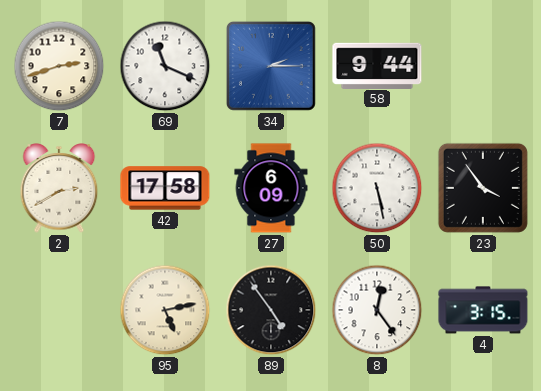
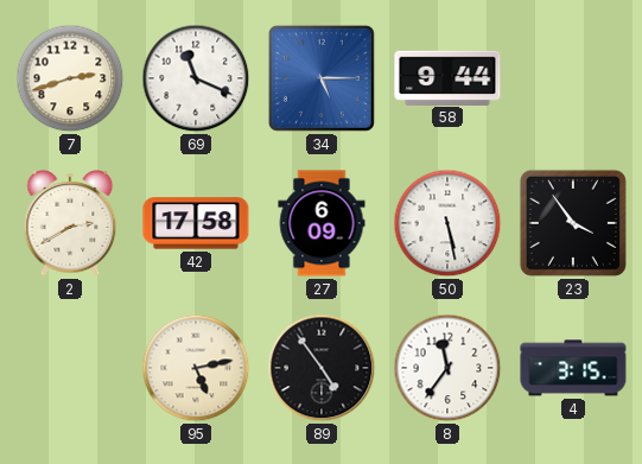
34: 2:15 -> 5:15 (322, 78)
8: 12:24 -> 11:36 (447, 368)
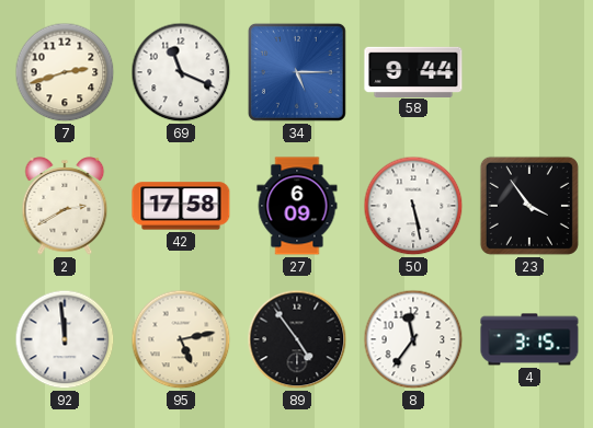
92: none -> 11:59 (65, 339)
